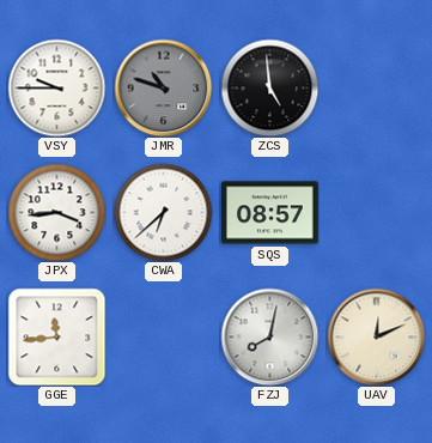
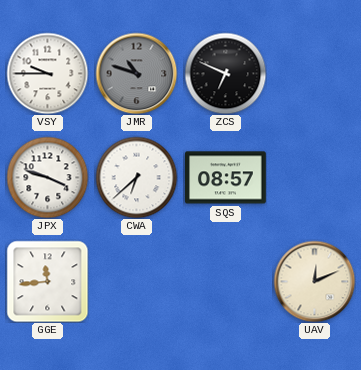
ZCS: 4:59 -> 6:49 (225, 73)
JPX: 3:44 -> 3:48 (47, 177)
FZJ: 8:02 -> none (269, 336)
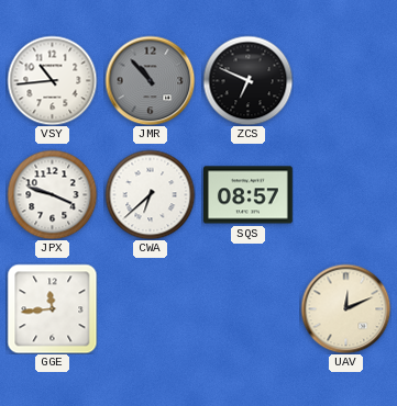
VSY: 9:45 -> 10:44 (52, 80)
JMR: 10:48 -> 10:53 (150, 80)
